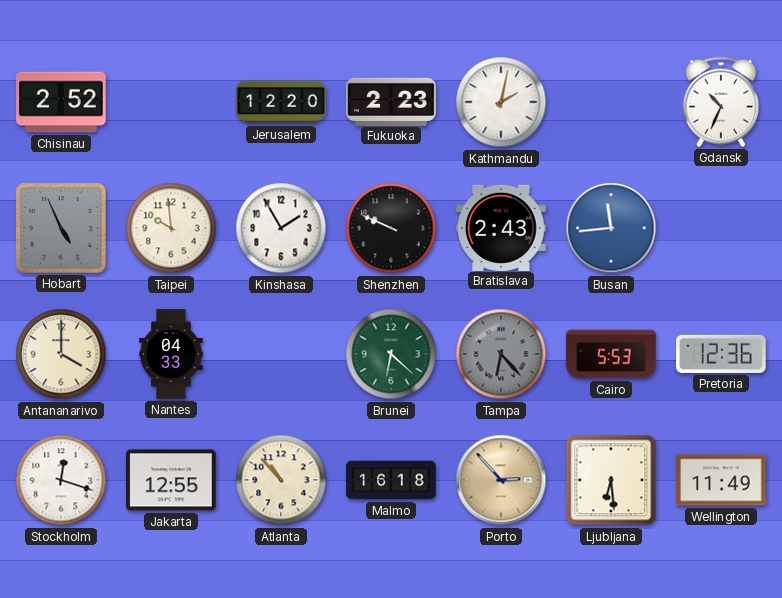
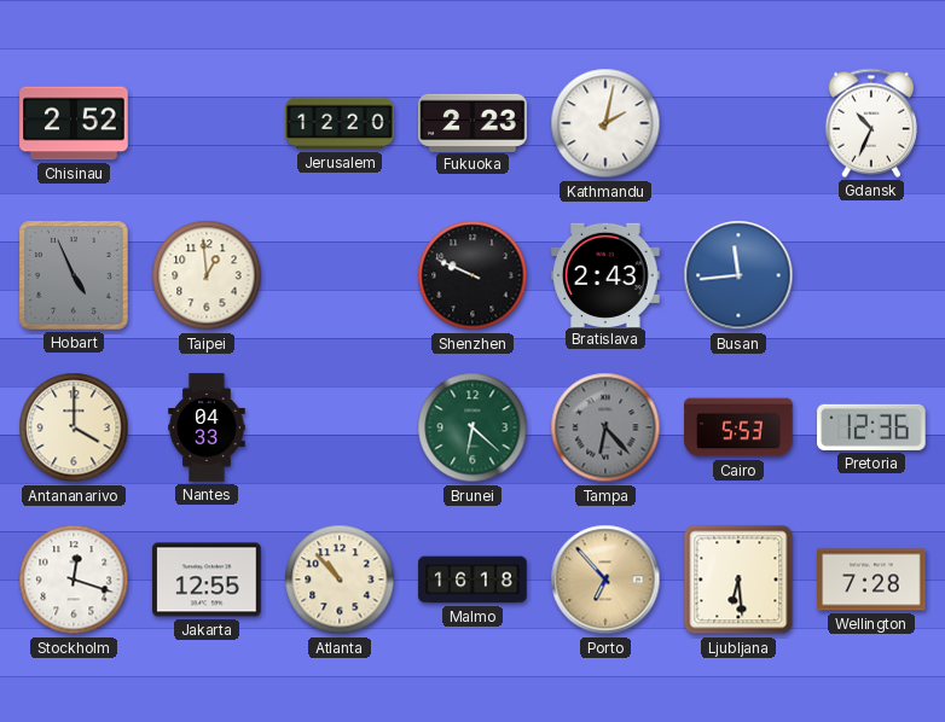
Taipei: 9:59 -> 12:59 (207, 275)
Kinshasa: 1:55 -> none (281, 228)
Porto: 2:53 -> 6:53 (605, 580)
Wellington: 11:49 -> 7:28 (871, 580)
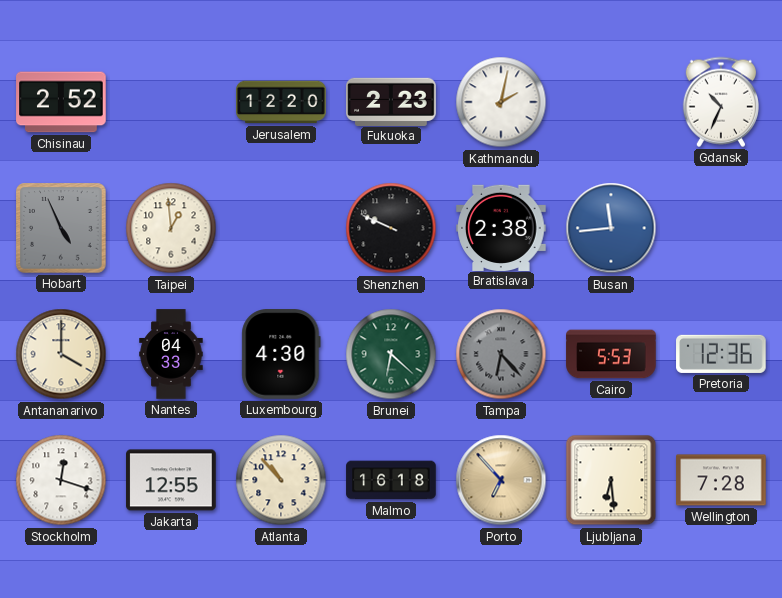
Bratislava: 2:43 -> 2:38 (501, 227)
Luxembourg: none -> 4:30 (281, 354)
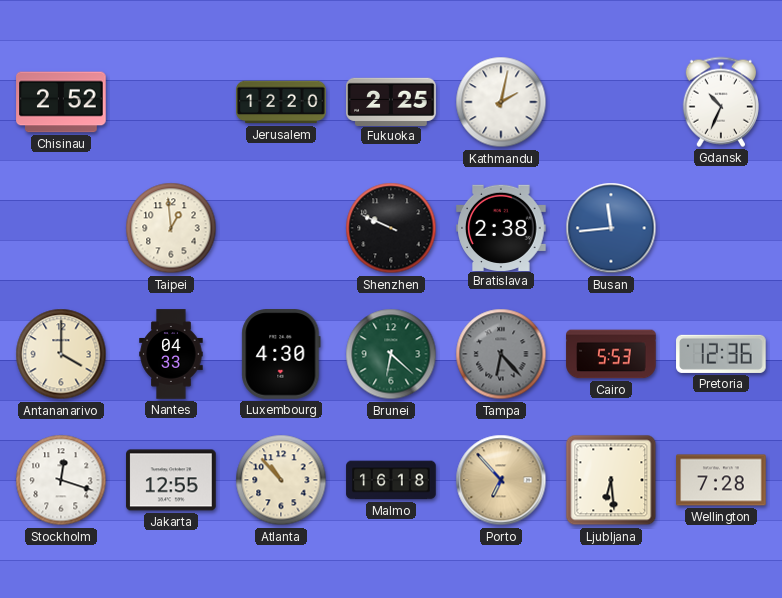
Fukuoka: 2:23 -> 2:25 (391, 101)
Hobart: 4:56 -> none (61, 228)
